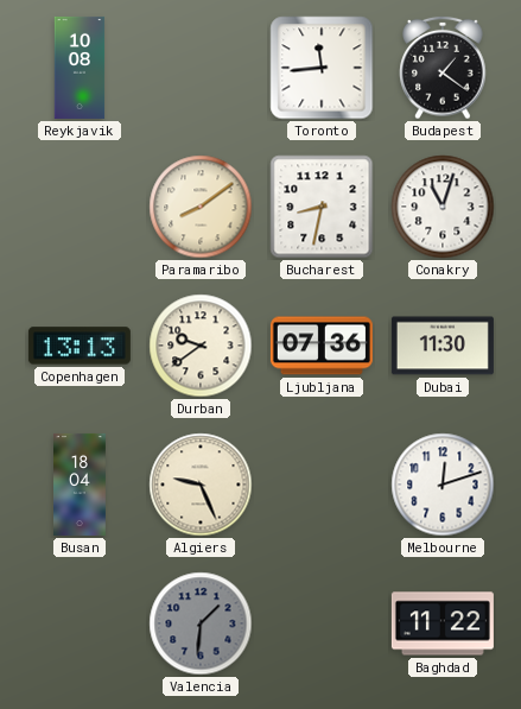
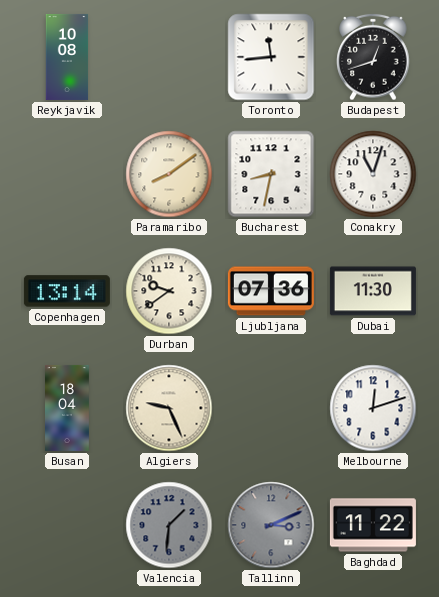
Budapest: 1:21 -> 12:42 (373, 57)
Copenhagen: 13:13 -> 13:14 (67, 291)
Tallinn: none -> 3:11 (271, 525)
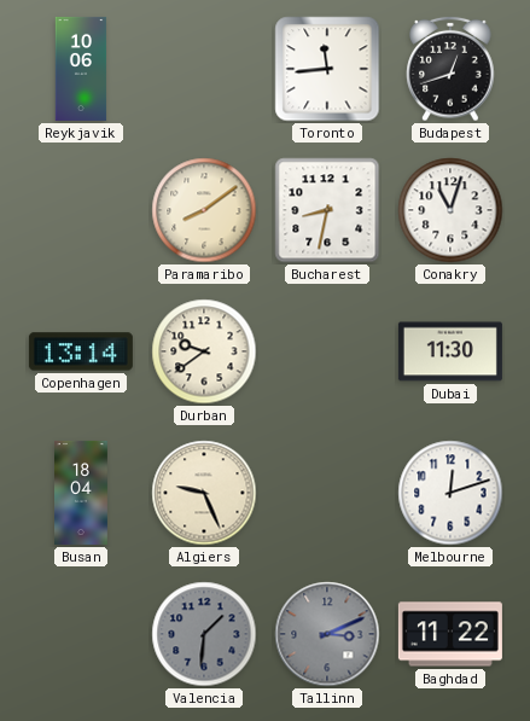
Reykjavik: 10:08 -> 10:06 (81, 69)
Ljubljana: 07:36 -> none (271, 291)
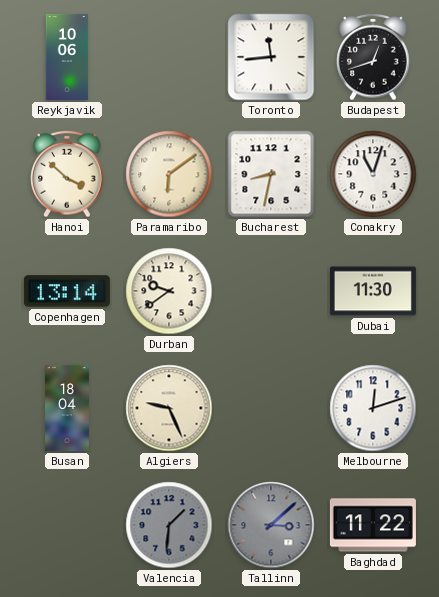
Hanoi: none -> 3:52 (67, 174)
Paramaribo: 8:09 -> 6:09 (169, 174)
Tallinn: 3:11 -> 3:08 (271, 525)
